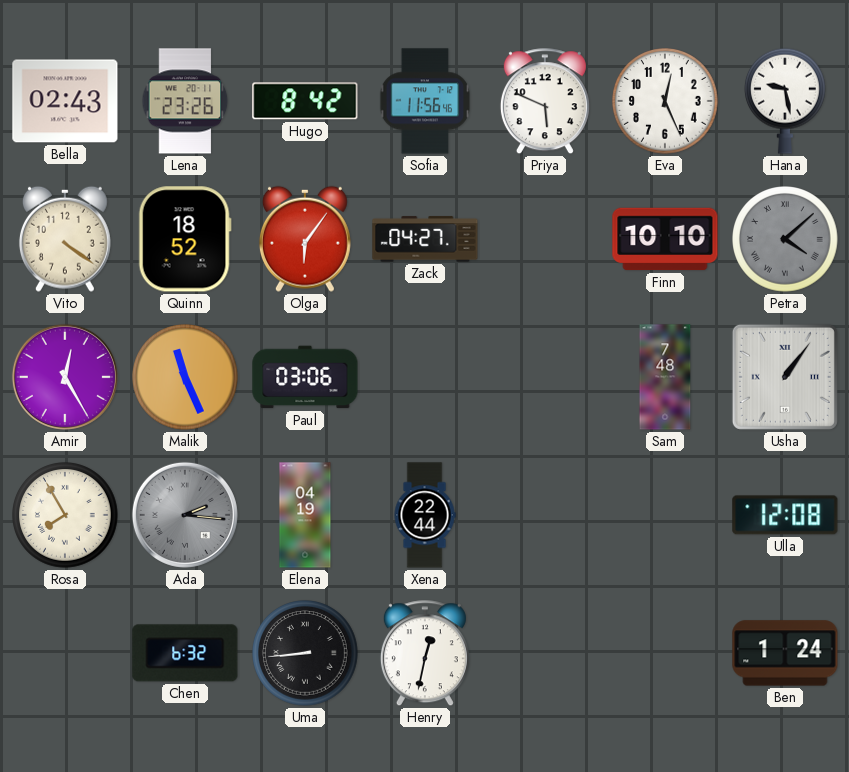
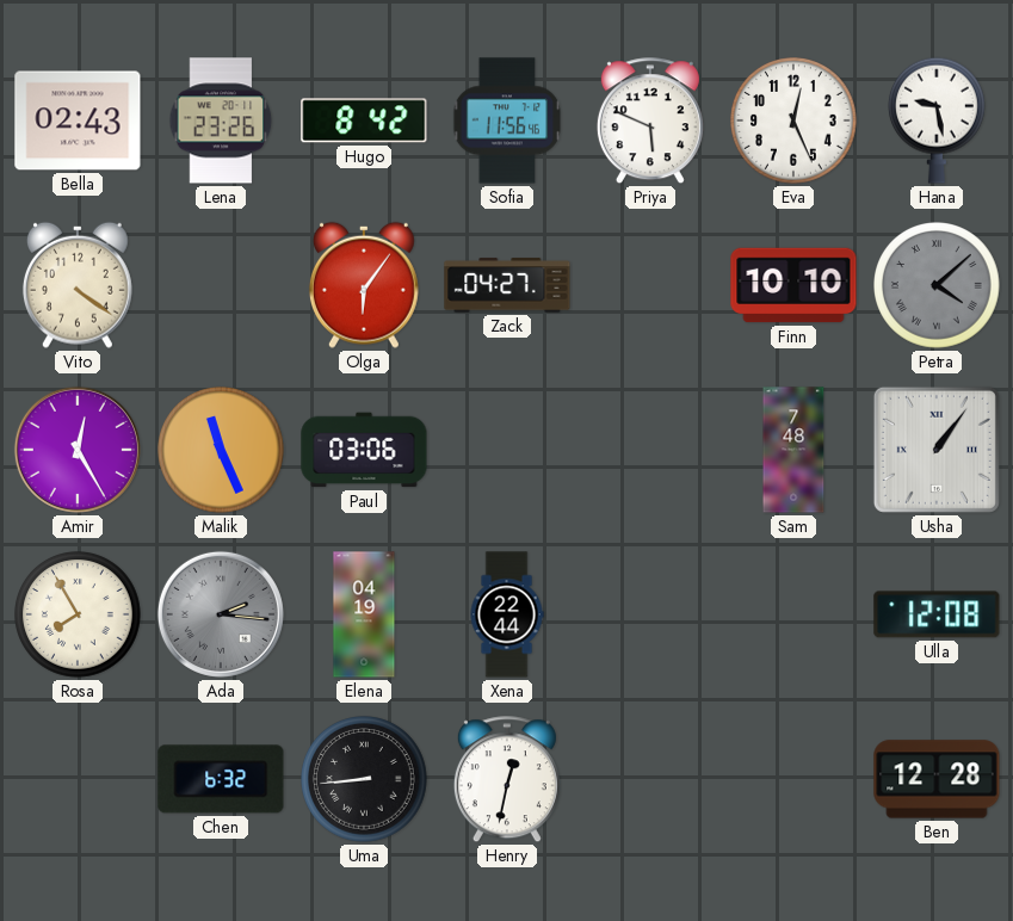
Quinn: 18:52 -> none (185, 239)
Ben: 1:24 -> 12:28 (937, 779)
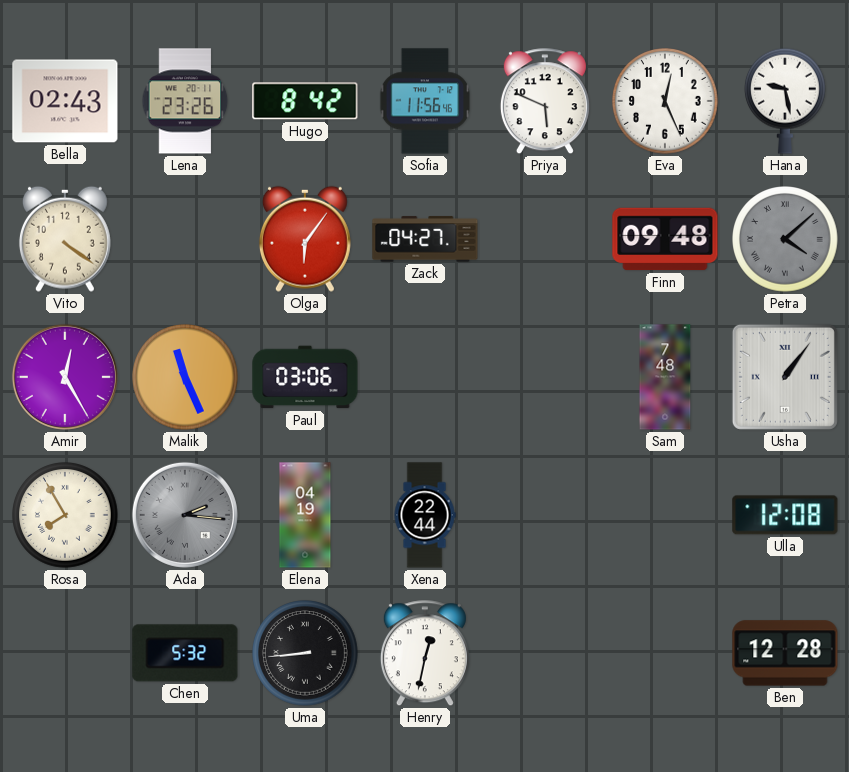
Finn: 10:10 -> 09:48 (665, 239)
Chen: 6:32 -> 5:32 (185, 653)
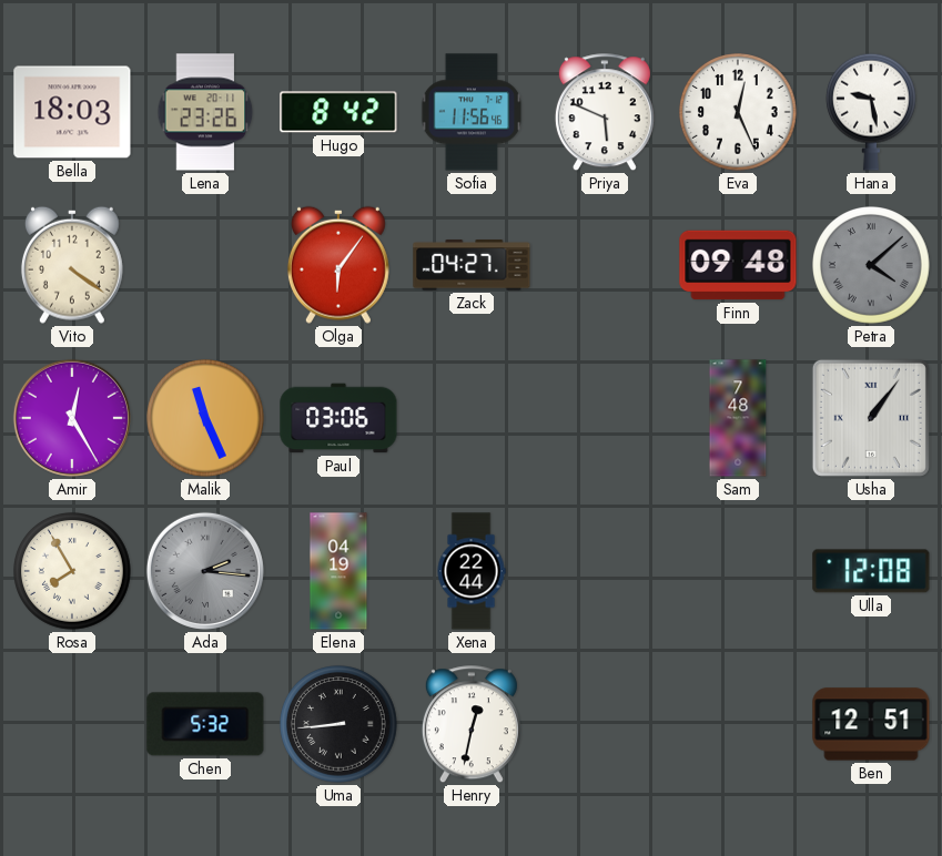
Bella: 02:43 -> 18:03 (72, 112)
Ben: 12:28 -> 12:51 (871, 724)
